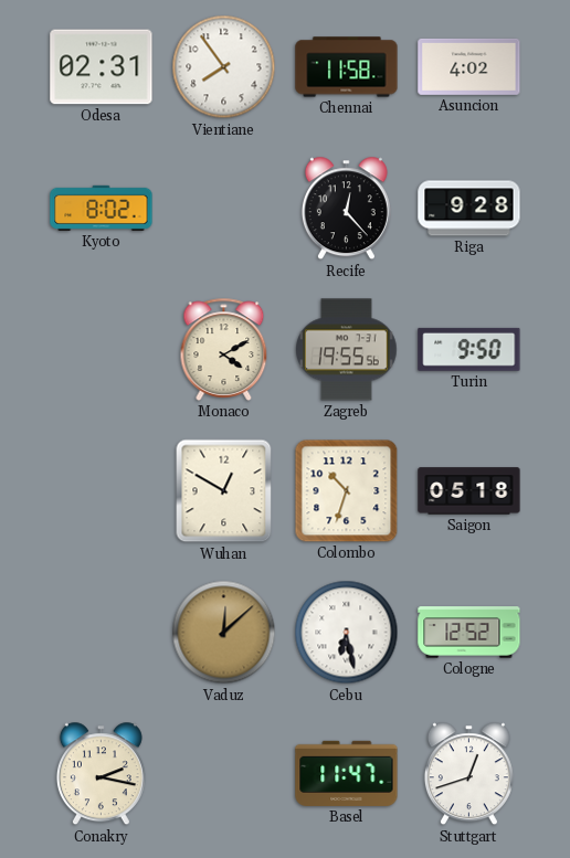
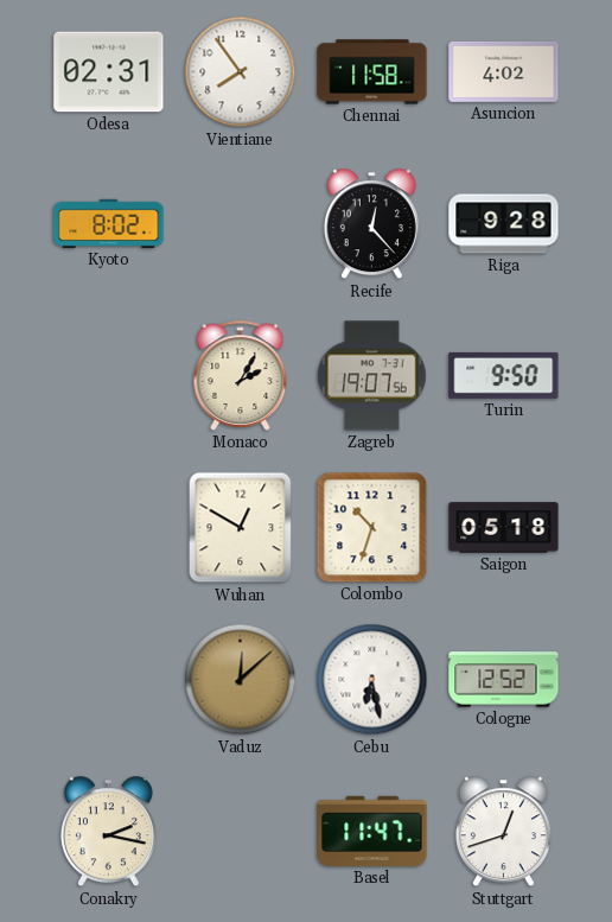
Monaco: 4:10 -> 2:05 (241, 375)
Zagreb: 19:55 -> 19:07 (372, 376)
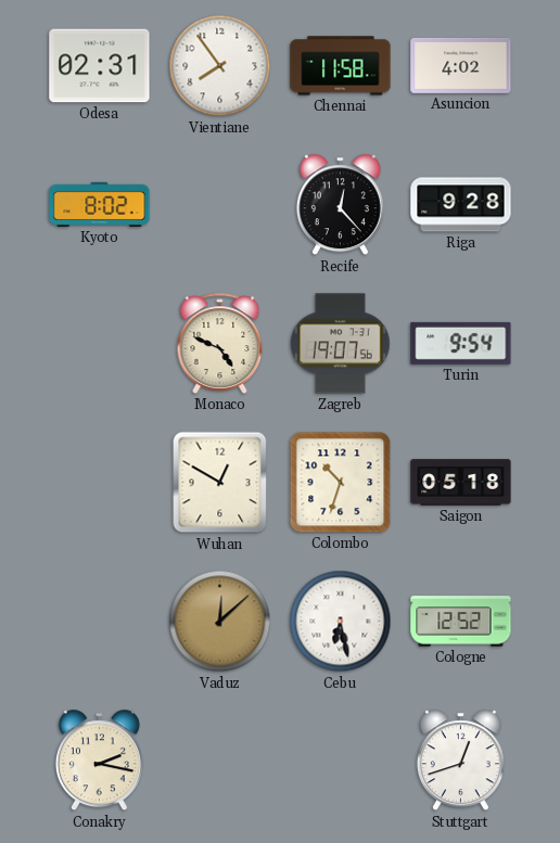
Monaco: 2:05 -> 4:49 (220, 343)
Turin: 9:50 -> 9:54 (461, 343)
Basel: 11:47 -> none (372, 831)
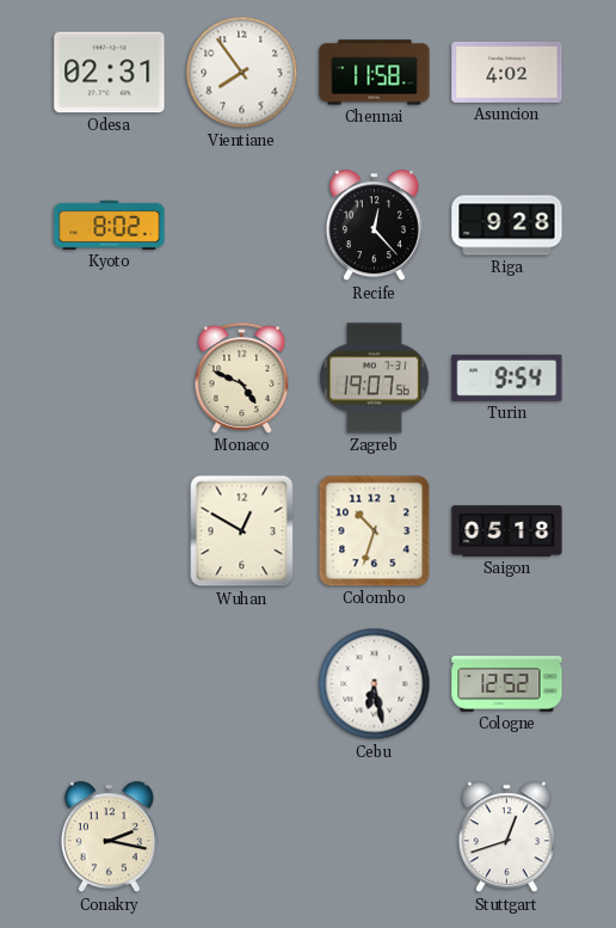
Vaduz: 12:08 -> none (220, 622)
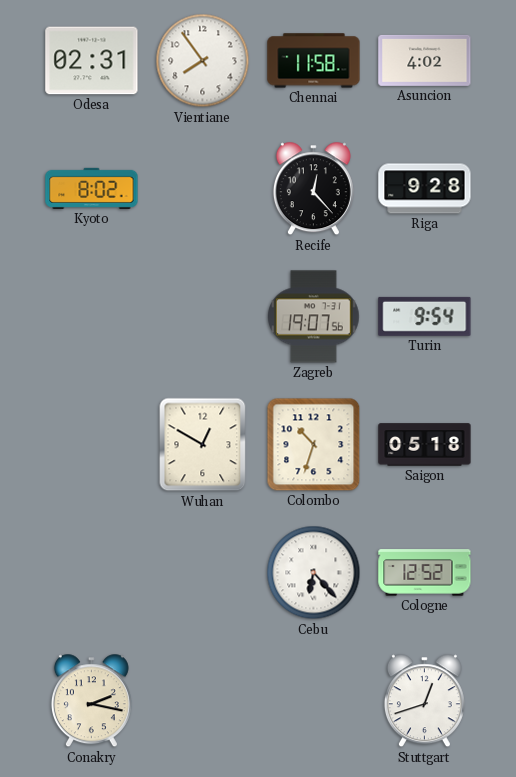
Monaco: 4:49 -> none (242, 377)
Cebu: 6:28 -> 6:23 (314, 573)
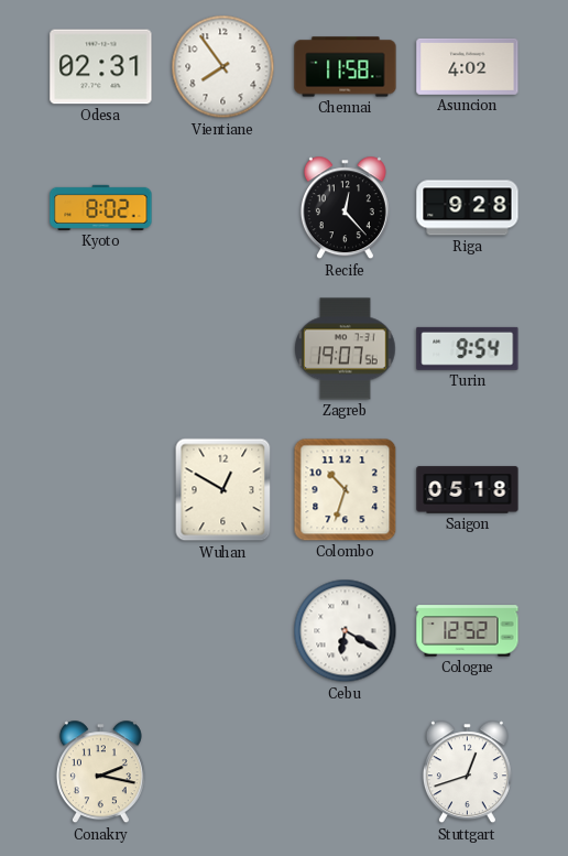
Cebu: 6:23 -> 6:20 (346, 631)
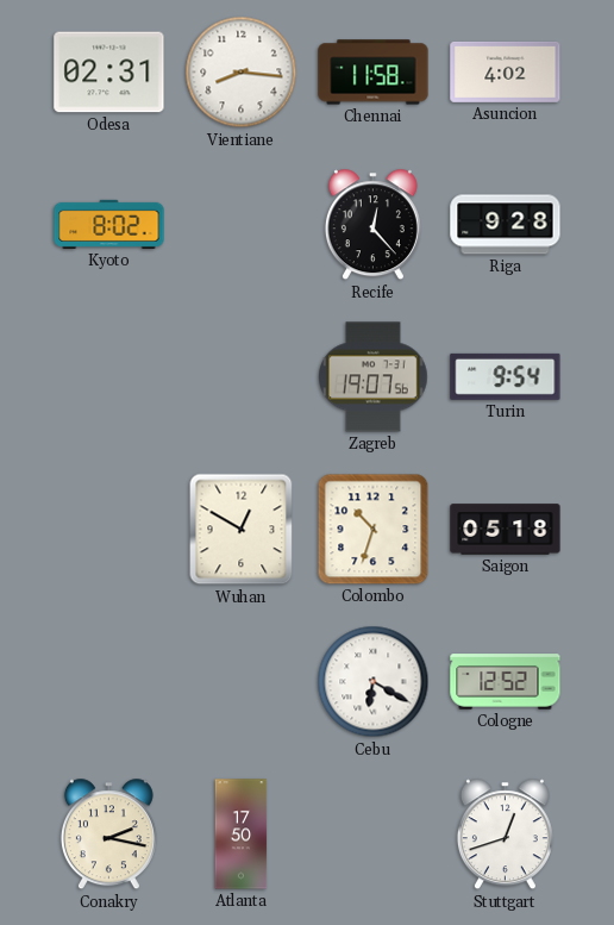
Vientiane: 7:54 -> 8:16 (242, 73)
Atlanta: none -> 17:50 (242, 835)
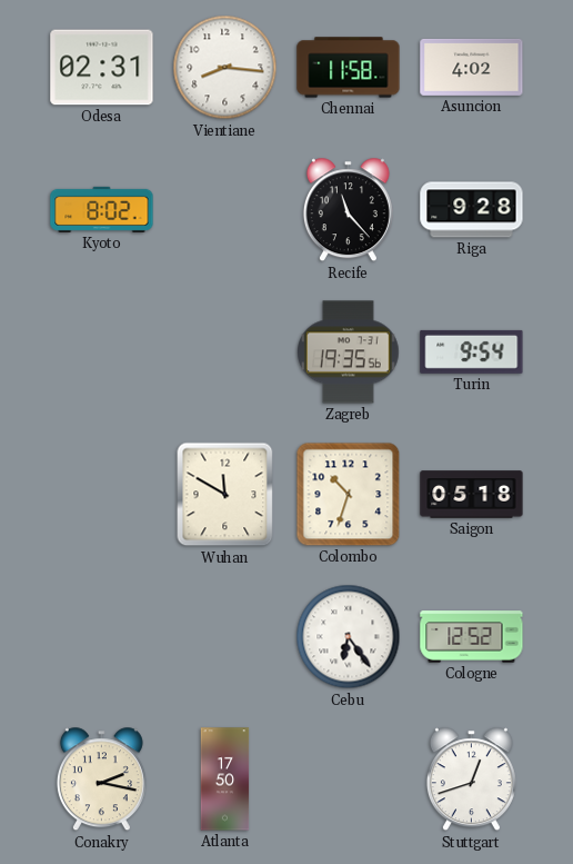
Recife: 12:23 -> 11:23 (348, 210)
Zagreb: 19:07 -> 19:35 (349, 352)
Wuhan: 12:50 -> 11:50 (225, 495)
Cebu: 6:20 -> 6:24 (349, 637)
